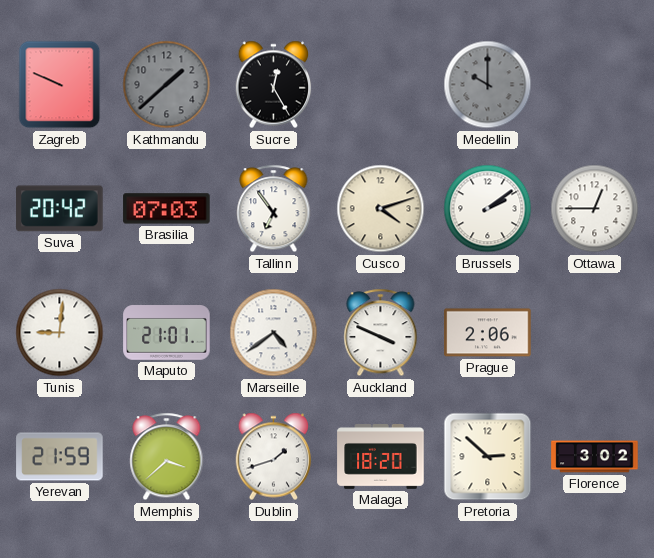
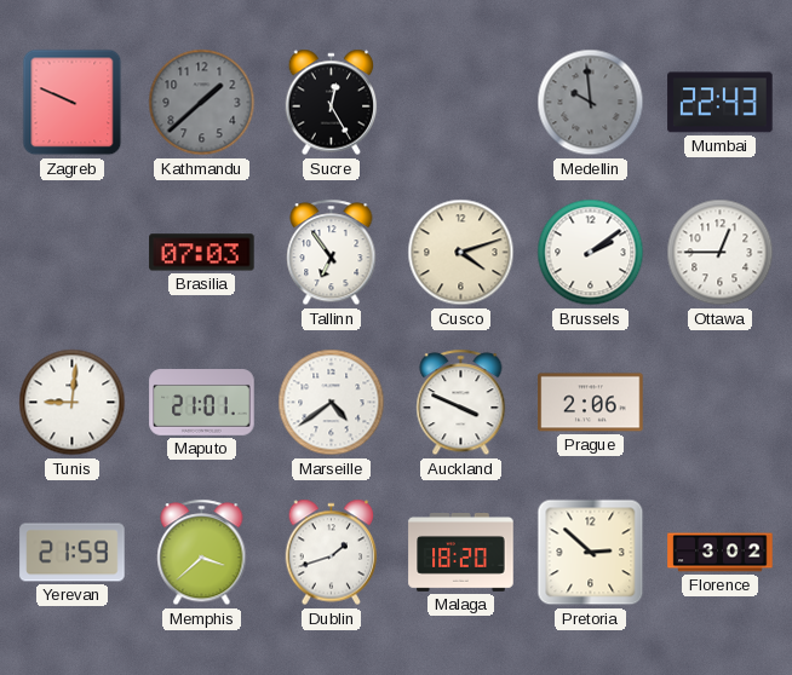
Medellin: 10:00 -> 9:59 (591, 103)
Mumbai: none -> 22:43 (721, 103)
Suva: 20:42 -> none (60, 209)
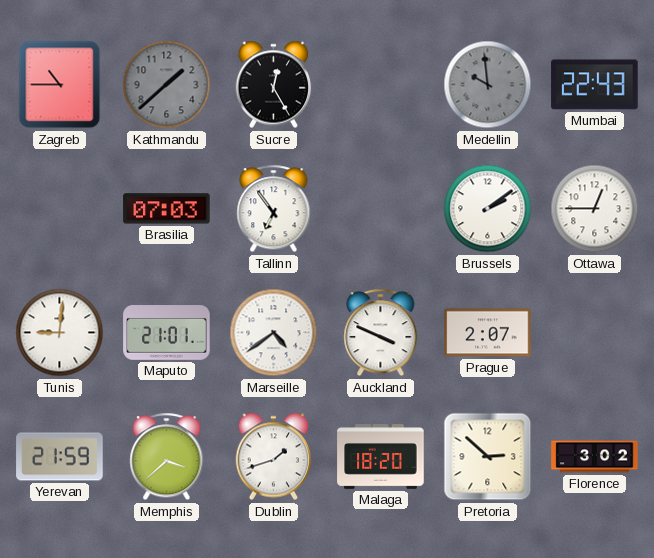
Zagreb: 9:49 -> 10:45 (60, 85)
Cusco: 4:12 -> none (461, 253)
Prague: 2:06 -> 2:07 (488, 333)
